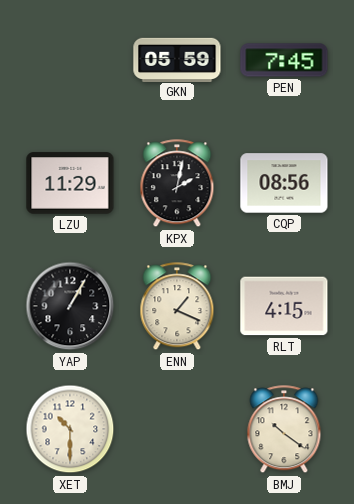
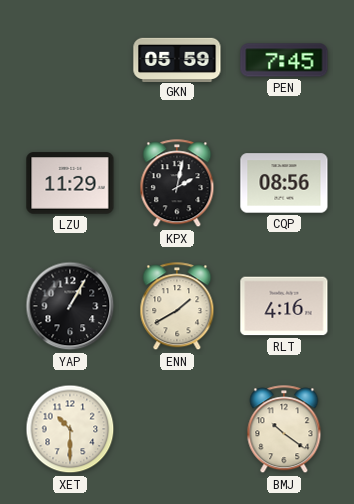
ENN: 1:19 -> 1:40 (177, 307)
RLT: 4:15 -> 4:16 (284, 306)
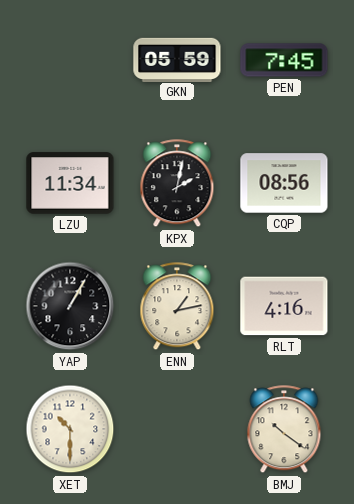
LZU: 11:29 -> 11:34 (70, 183)
ENN: 1:40 -> 1:13 (177, 307)
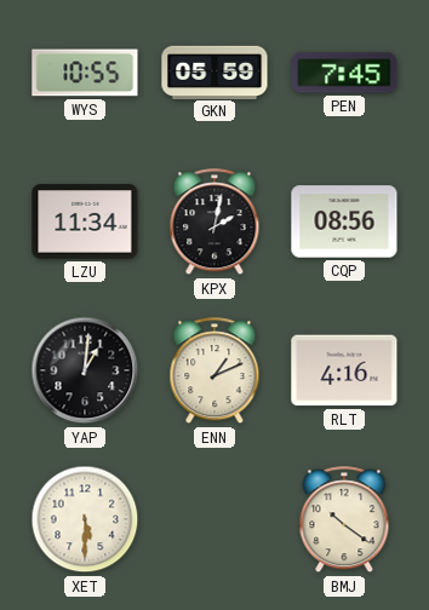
WYS: none -> 10:55 (85, 73)
YAP: 1:05 -> 1:01 (85, 370)
ENN: 1:13 -> 1:11 (215, 372)
XET: 10:30 -> 5:30 (85, 519)
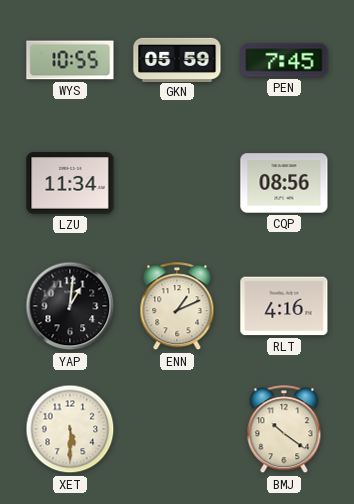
KPX: 2:02 -> none (215, 223)
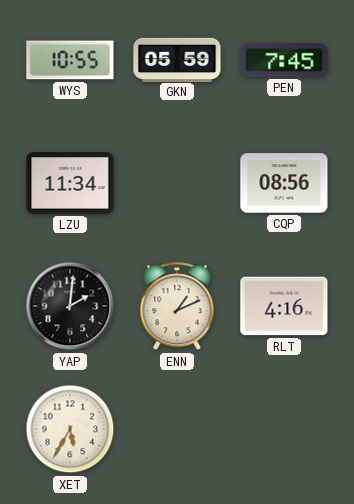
YAP: 1:01 -> 2:01 (70, 306)
XET: 5:30 -> 5:35 (70, 429)
BMJ: 10:21 -> none (284, 430)
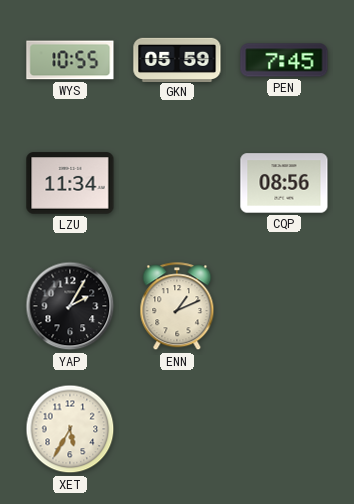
YAP: 2:01 -> 2:05 (70, 306)
RLT: 4:16 -> none (284, 306)
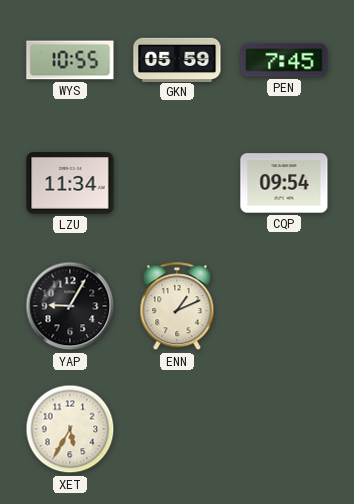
CQP: 08:56 -> 09:54 (284, 183)
YAP: 2:05 -> 9:05 (70, 306)
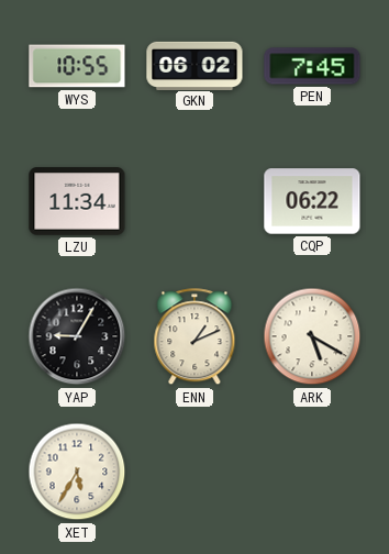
GKN: 05:59 -> 06:02 (194, 65)
CQP: 09:54 -> 06:22 (312, 201)
ARK: none -> 5:20 (312, 336)
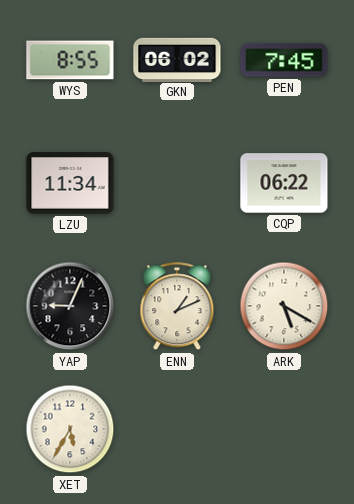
WYS: 10:55 -> 8:55 (70, 60)
YAP: 9:05 -> 9:04 (70, 306)
